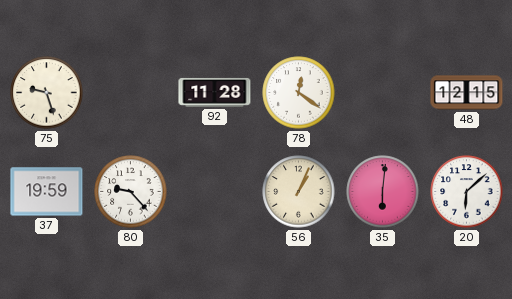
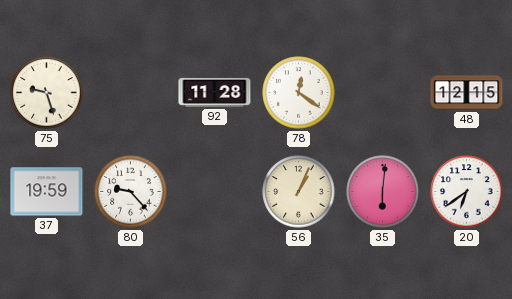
20: 6:08 -> 6:39 (467, 192)
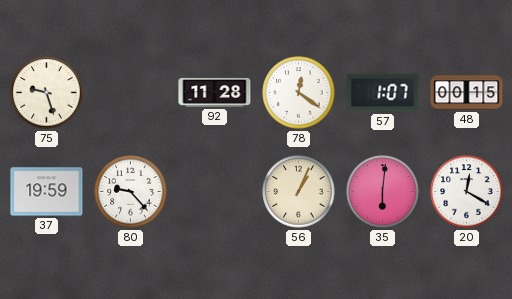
57: none -> 1:07 (383, 93)
48: 12:15 -> 00:15 (467, 93)
20: 6:39 -> 12:20 (467, 192)
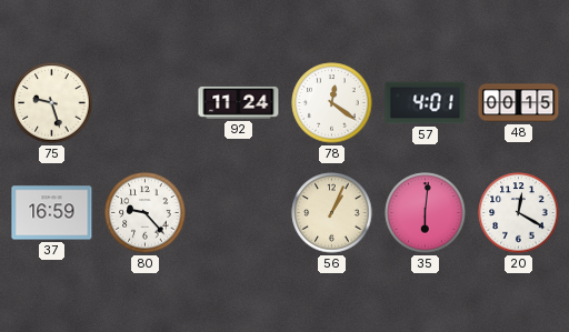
92: 11:28 -> 11:24 (239, 102)
57: 1:07 -> 4:01 (426, 103)
37: 19:59 -> 16:59 (52, 213)
